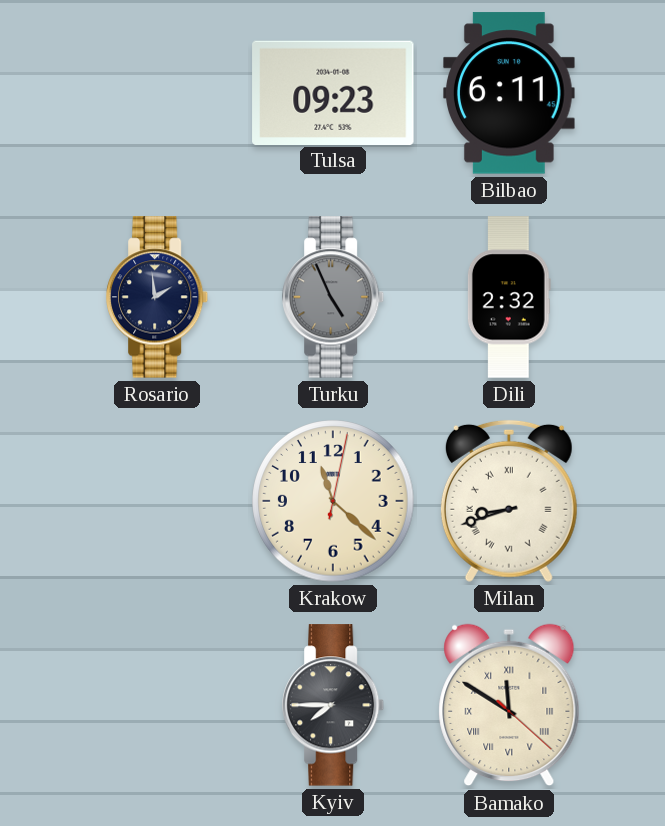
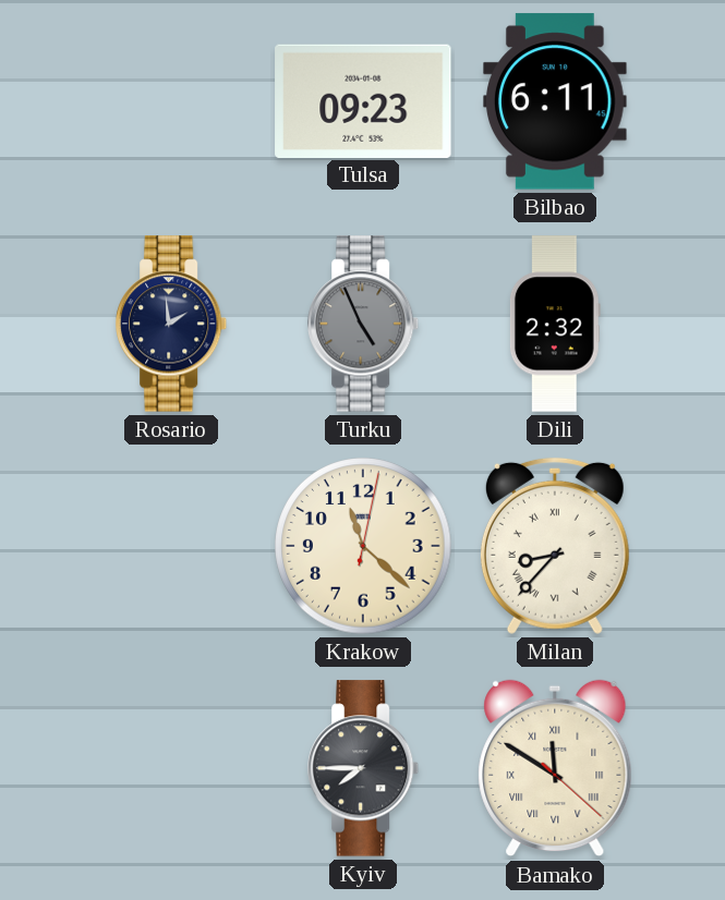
Milan: 8:42 -> 8:37 (555, 546)
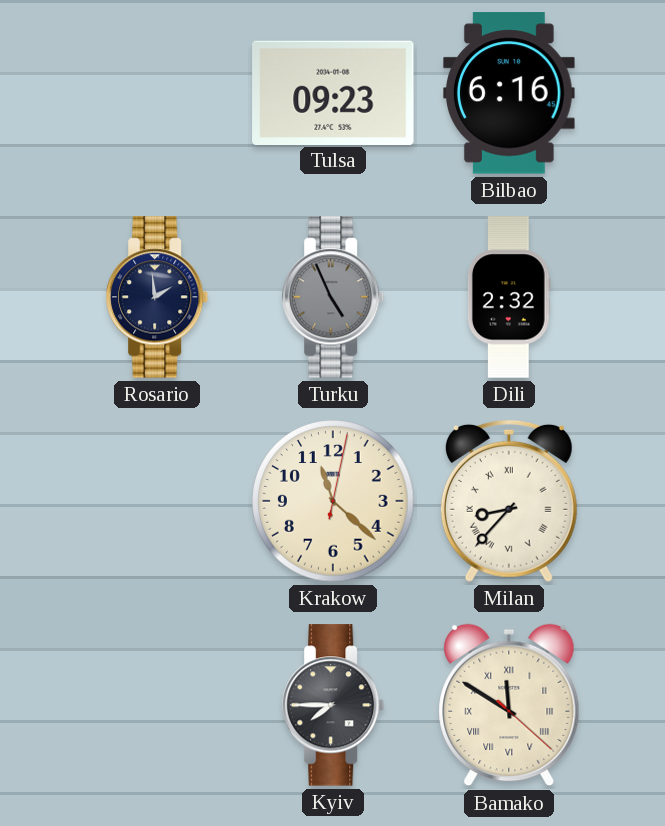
Bilbao: 6:11 -> 6:16 (510, 93)
